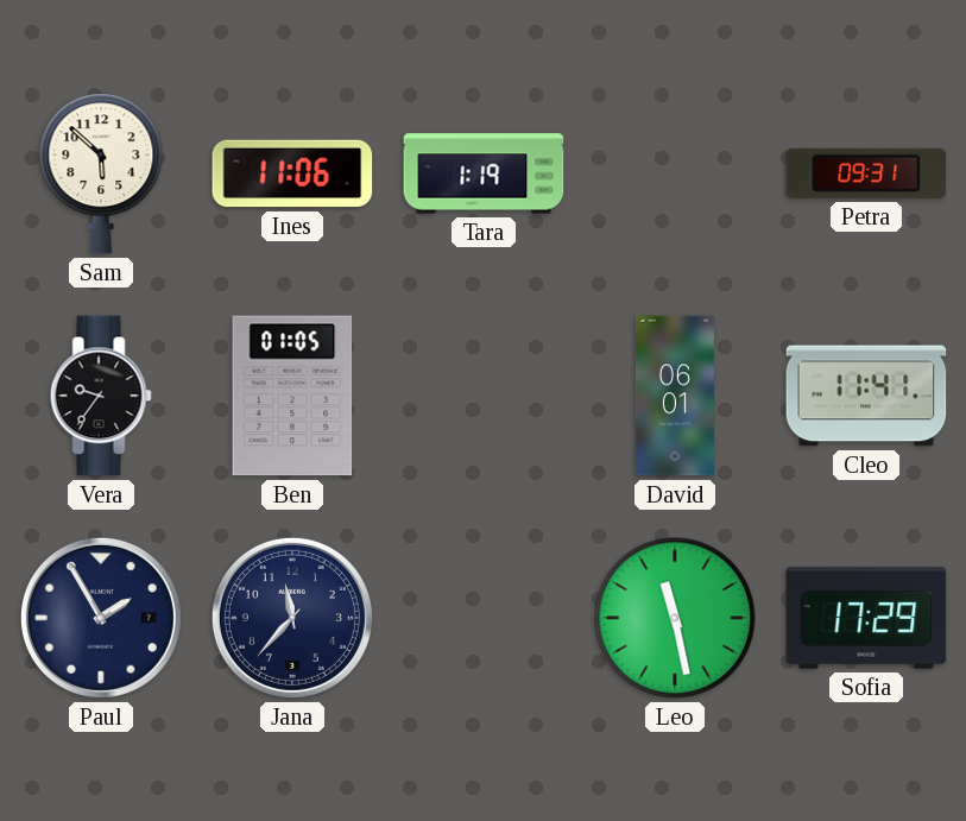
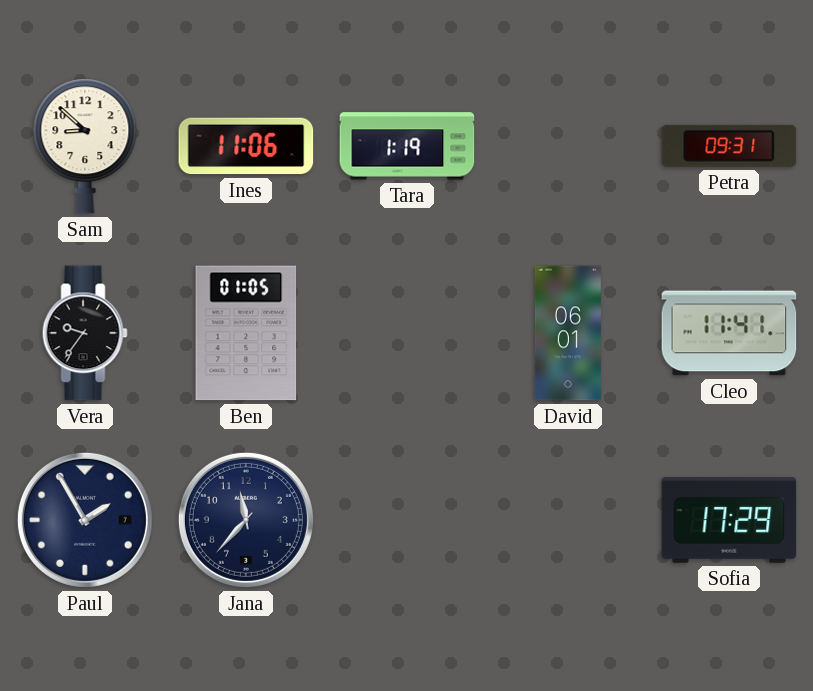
Sam: 5:52 -> 8:52 (85, 146)
Leo: 11:28 -> none (675, 618)
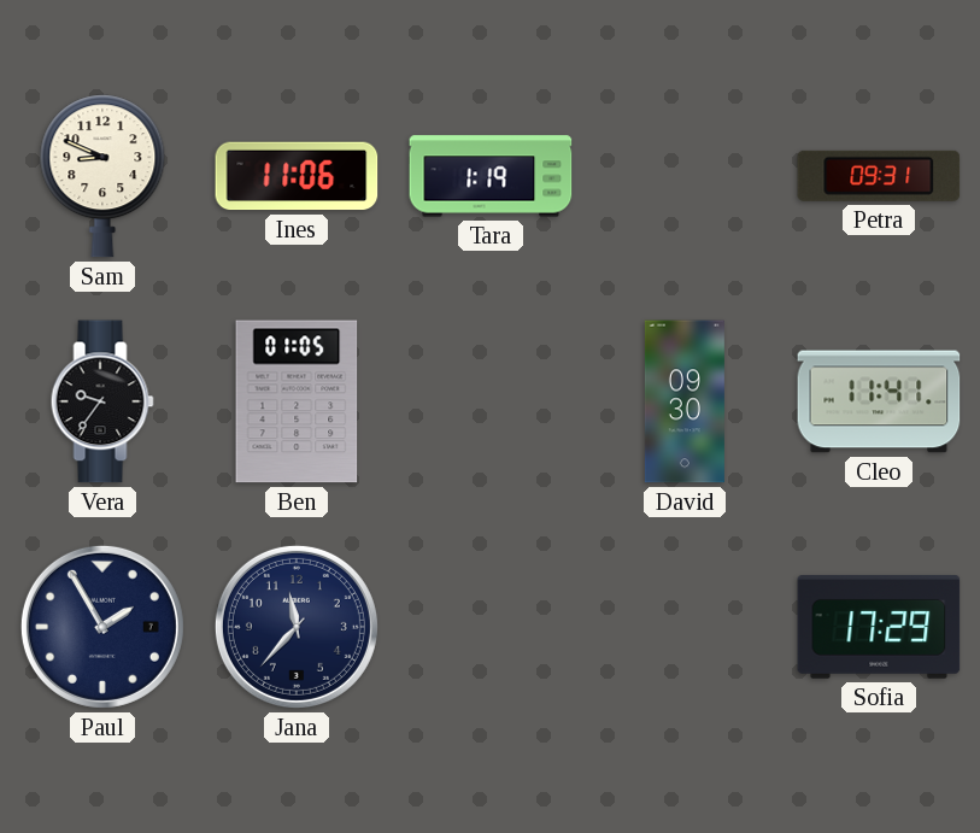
Sam: 8:52 -> 8:49 (102, 176)
David: 06:01 -> 09:30 (685, 401)
